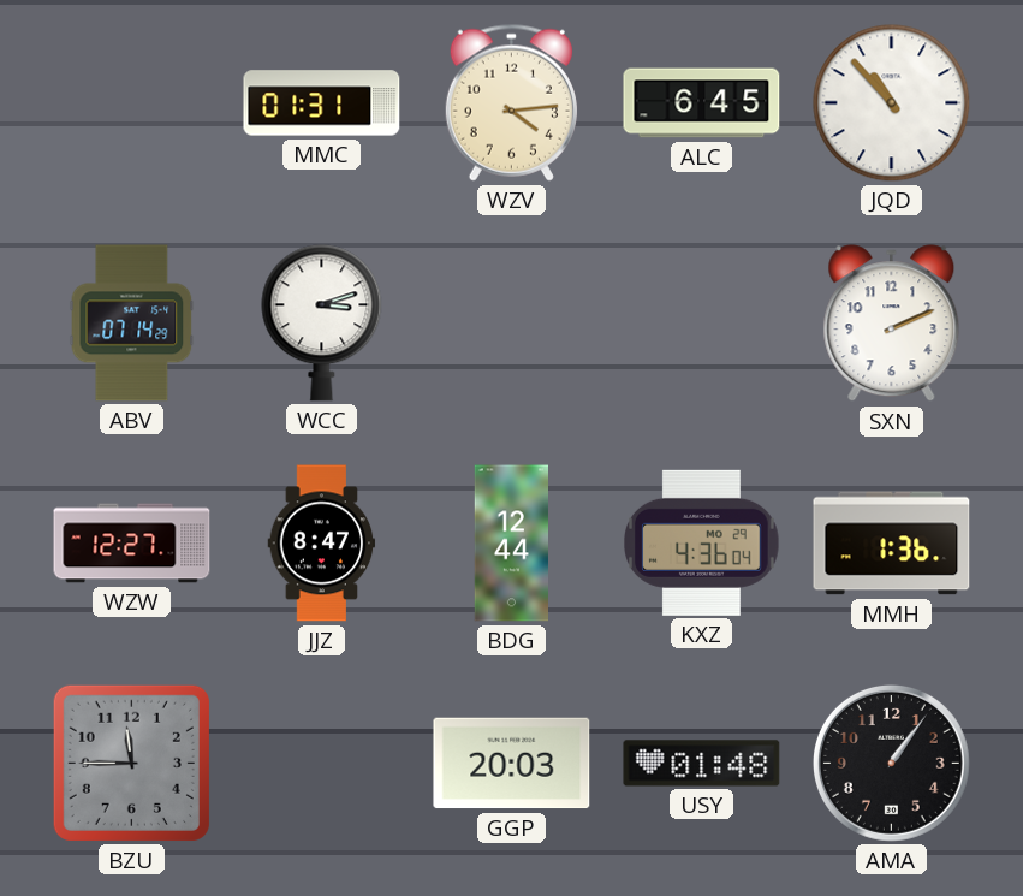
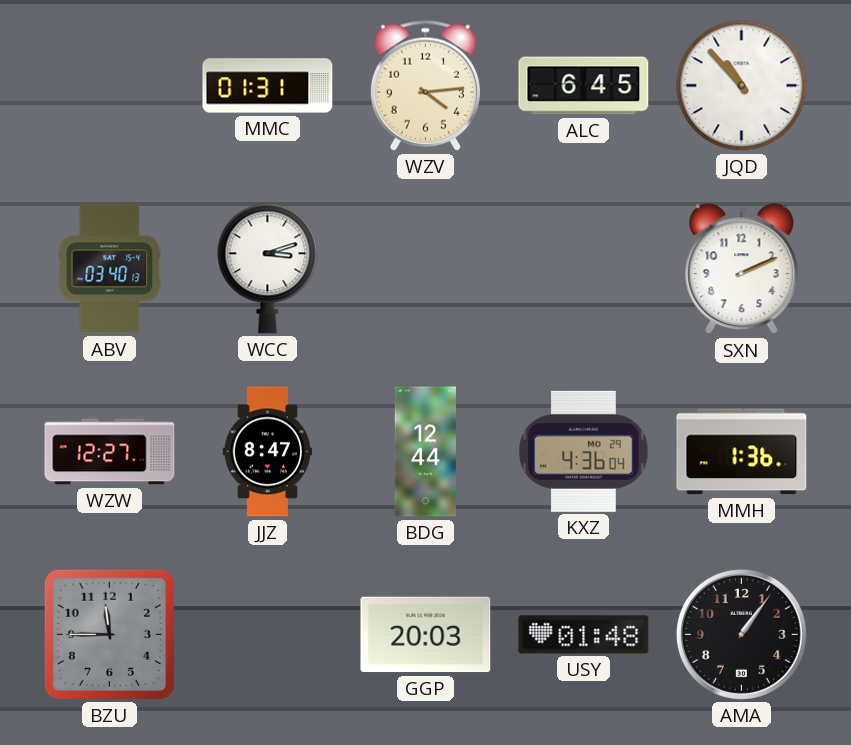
ABV: 07:14 -> 03:40 (110, 269)
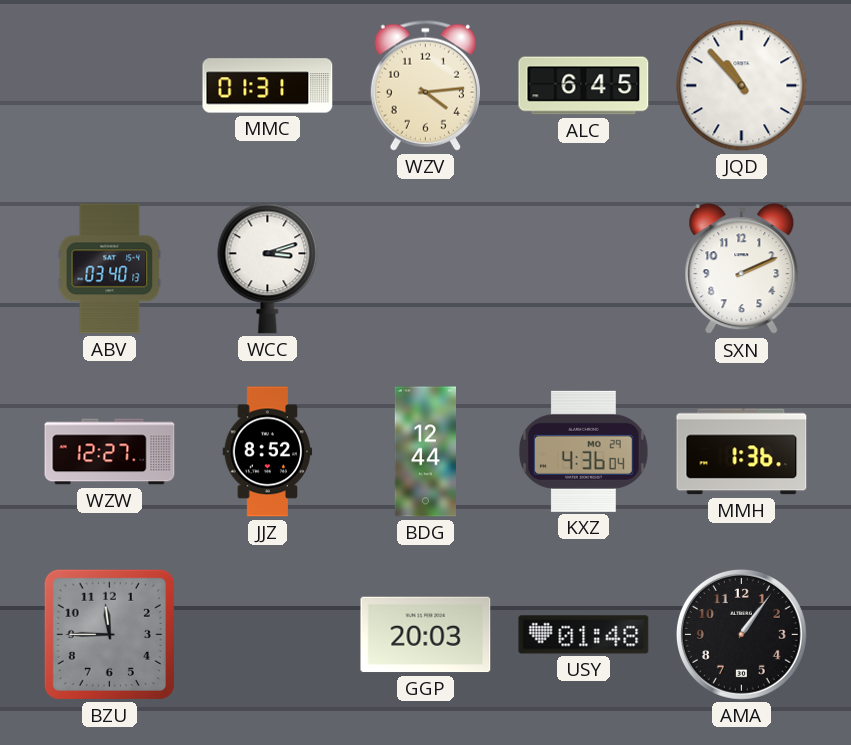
JJZ: 8:47 -> 8:52 (268, 452)
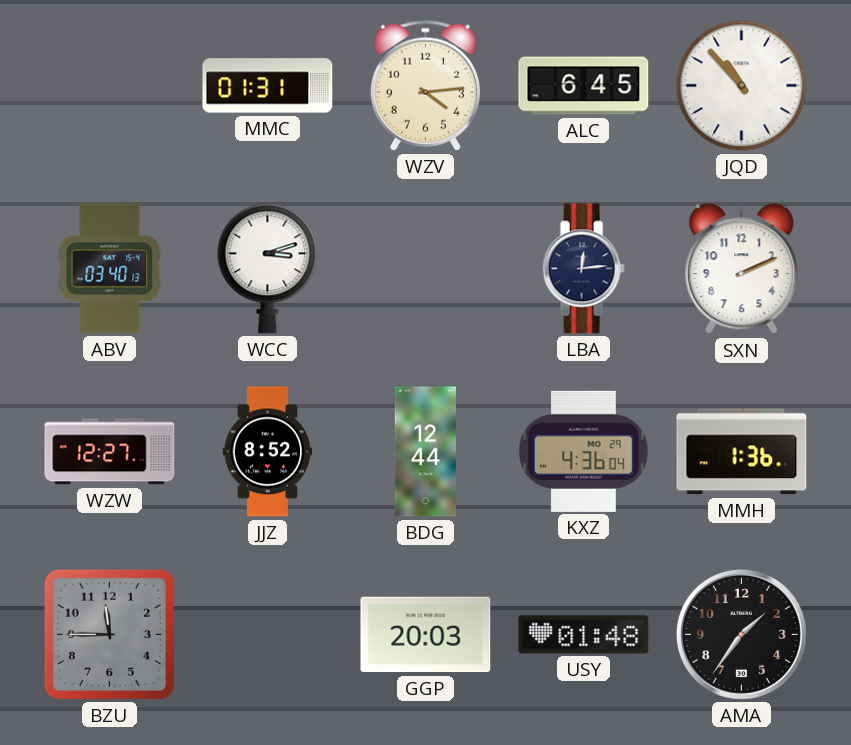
LBA: none -> 12:14 (583, 269)
AMA: 1:06 -> 1:36 (741, 634)
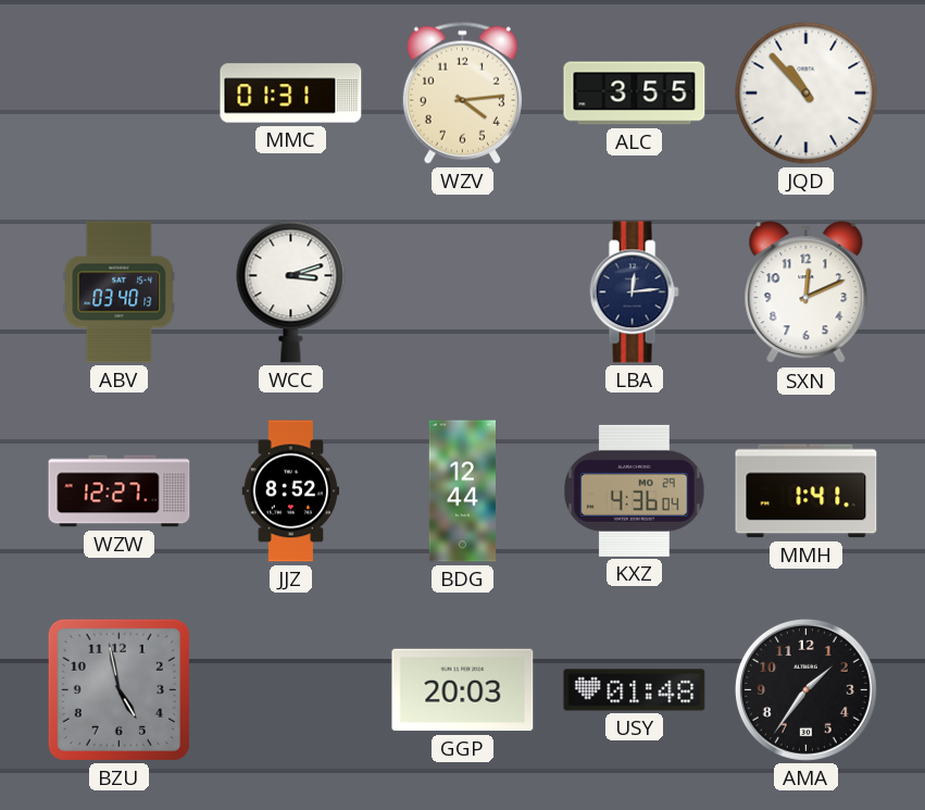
ALC: 6:45 -> 3:55 (635, 94)
SXN: 2:11 -> 12:11 (807, 292)
MMH: 1:36 -> 1:41 (807, 491)
BZU: 11:45 -> 4:58 (118, 689)
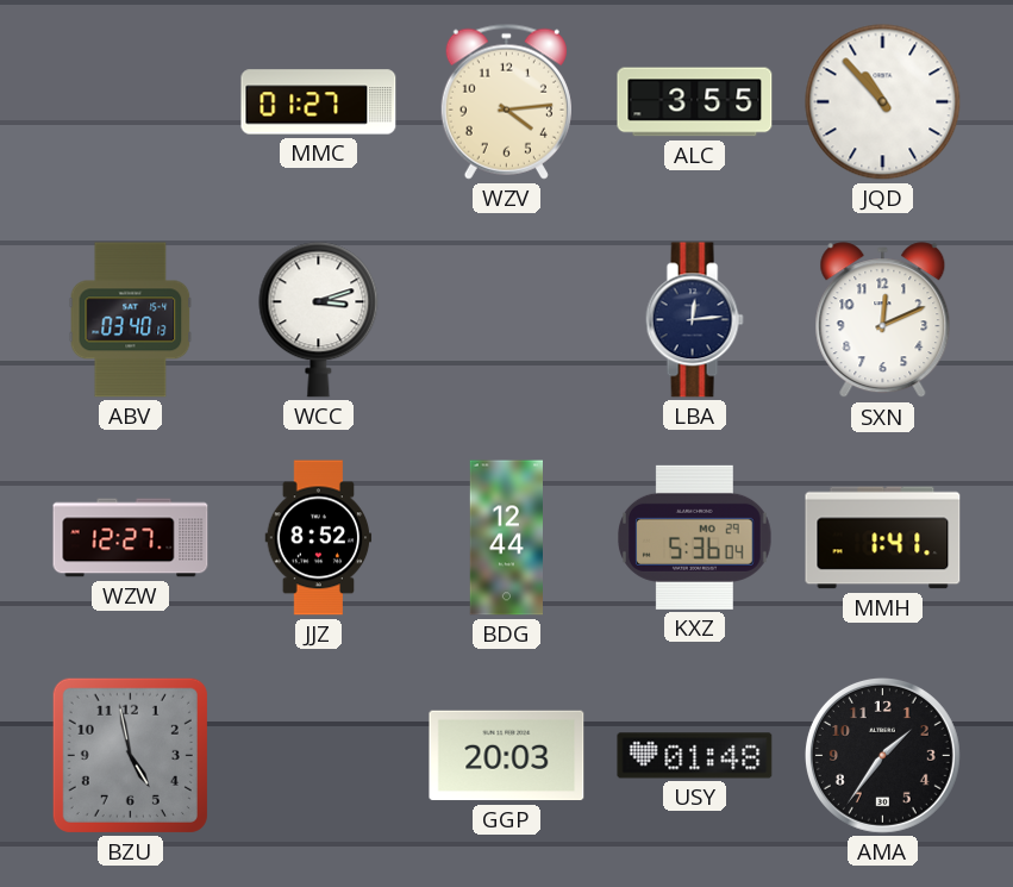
MMC: 01:31 -> 01:27 (319, 102)
KXZ: 4:36 -> 5:36 (695, 537)
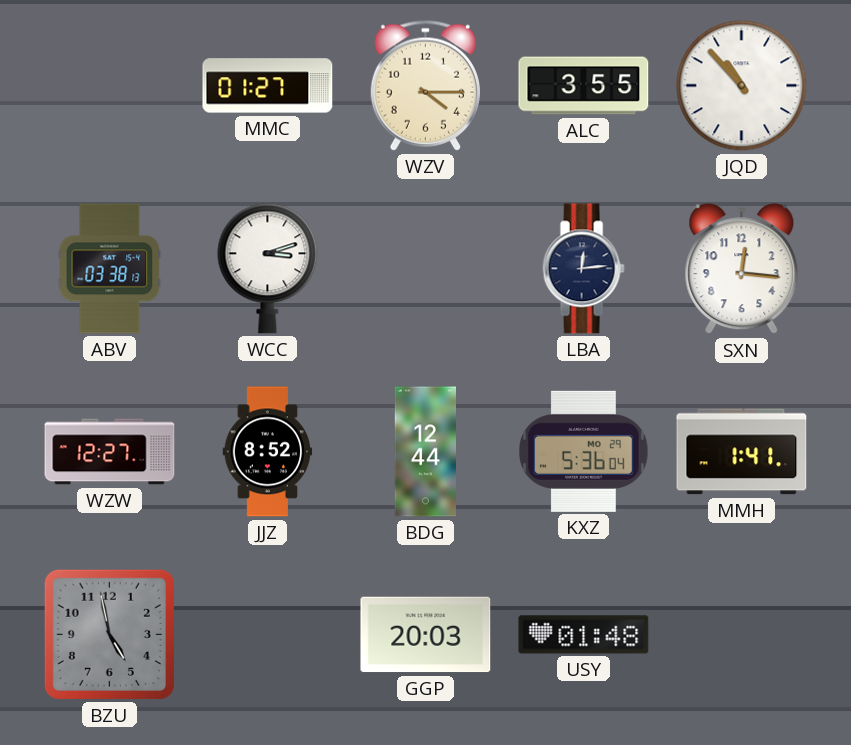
WZV: 4:14 -> 4:15 (425, 85)
ABV: 03:40 -> 03:38 (110, 269)
SXN: 12:11 -> 12:16 (742, 269)
AMA: 1:36 -> none (882, 755)
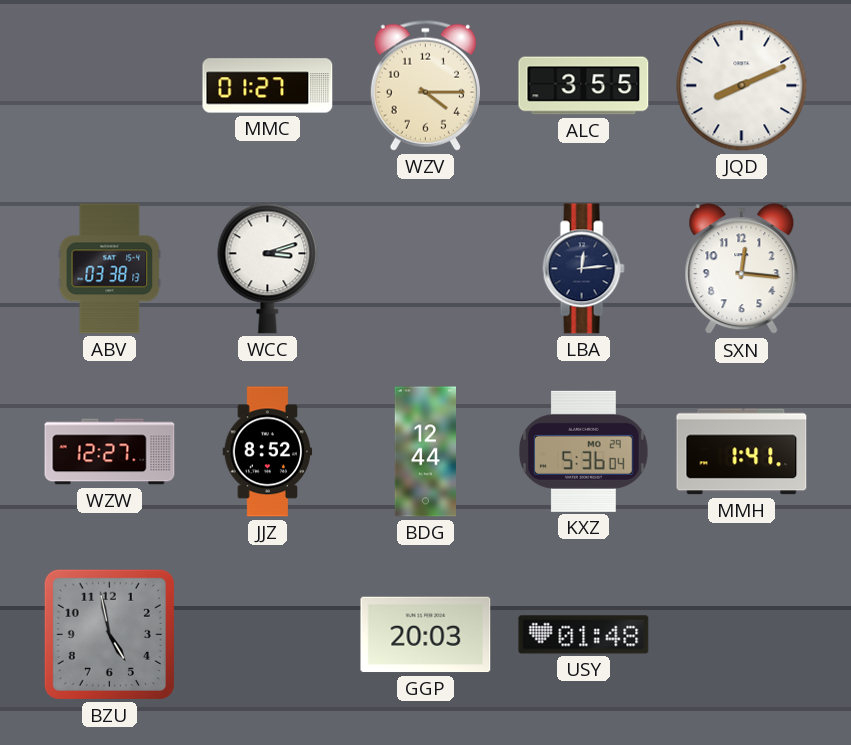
JQD: 10:53 -> 8:11 (742, 86)
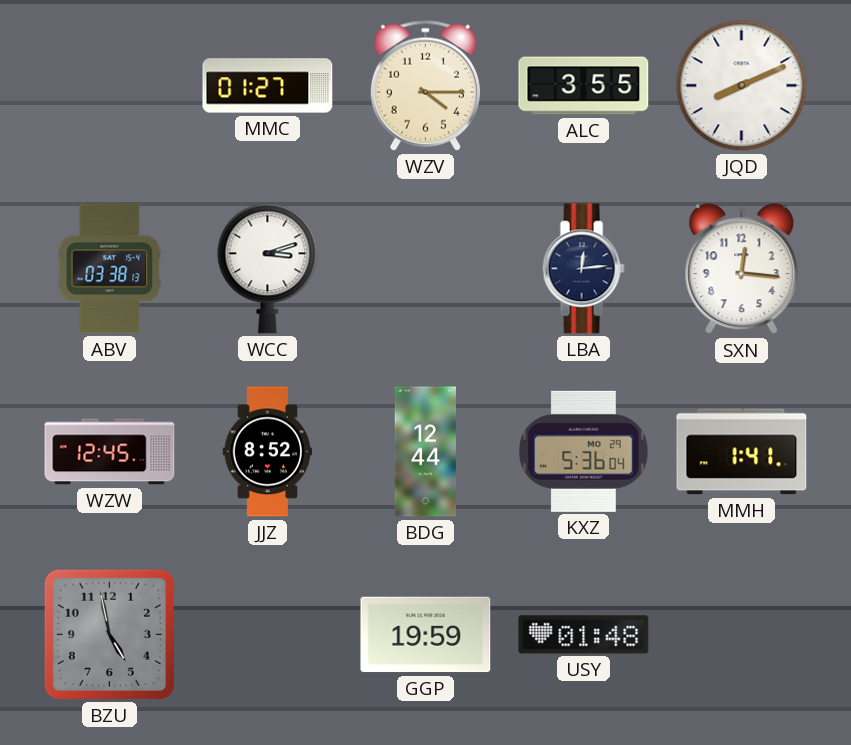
WZW: 12:27 -> 12:45 (110, 452)
GGP: 20:03 -> 19:59 (426, 635)
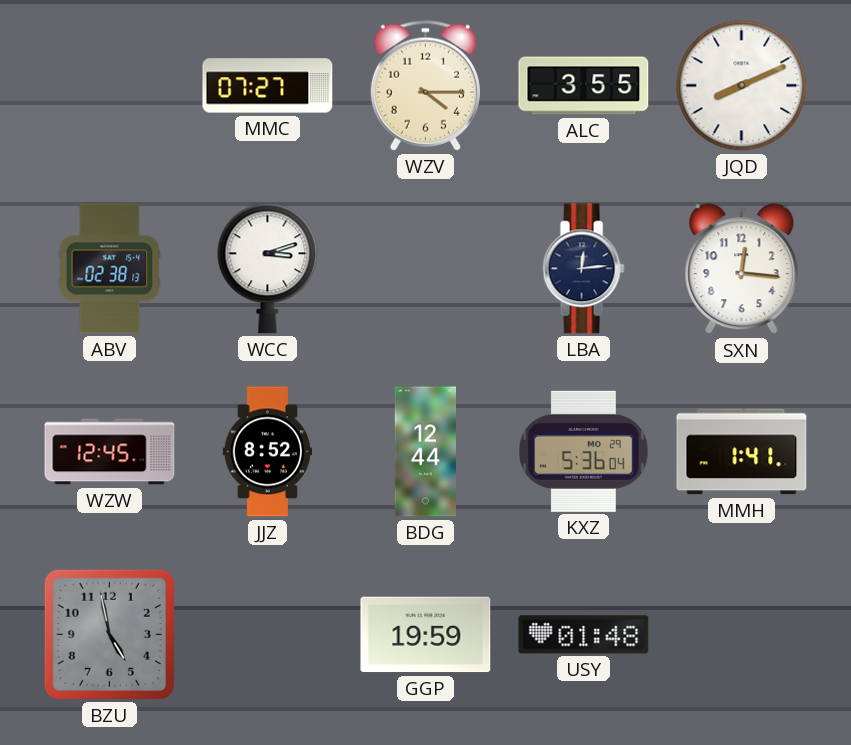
MMC: 01:27 -> 07:27 (268, 86)
ABV: 03:38 -> 02:38 (110, 269)
